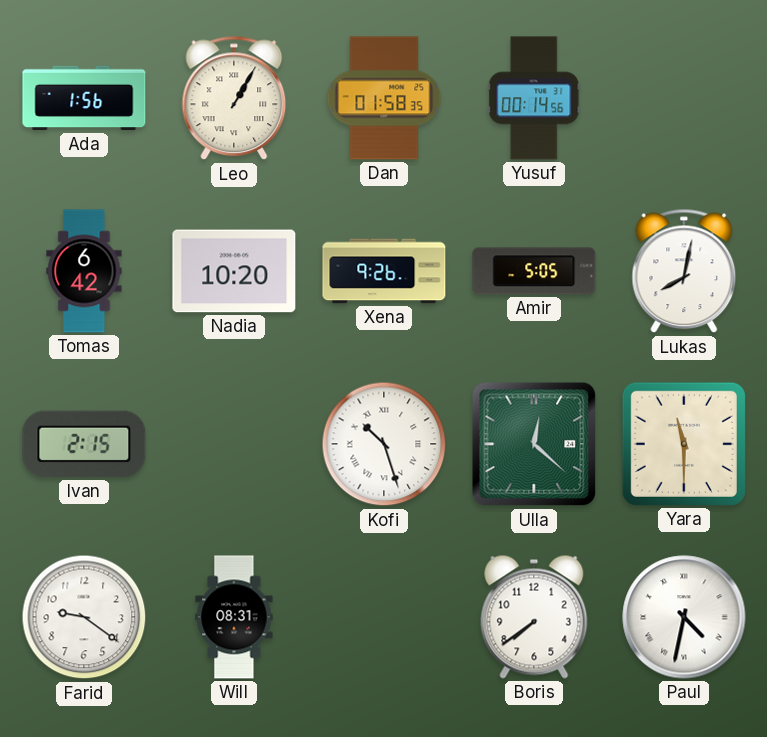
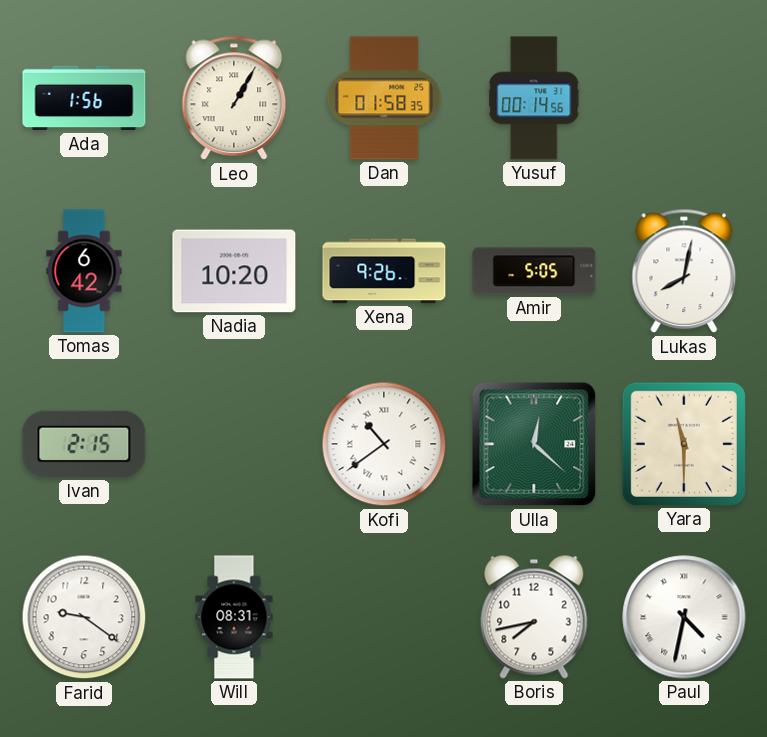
Kofi: 10:27 -> 10:39 (384, 444)
Boris: 7:39 -> 7:43 (534, 617)
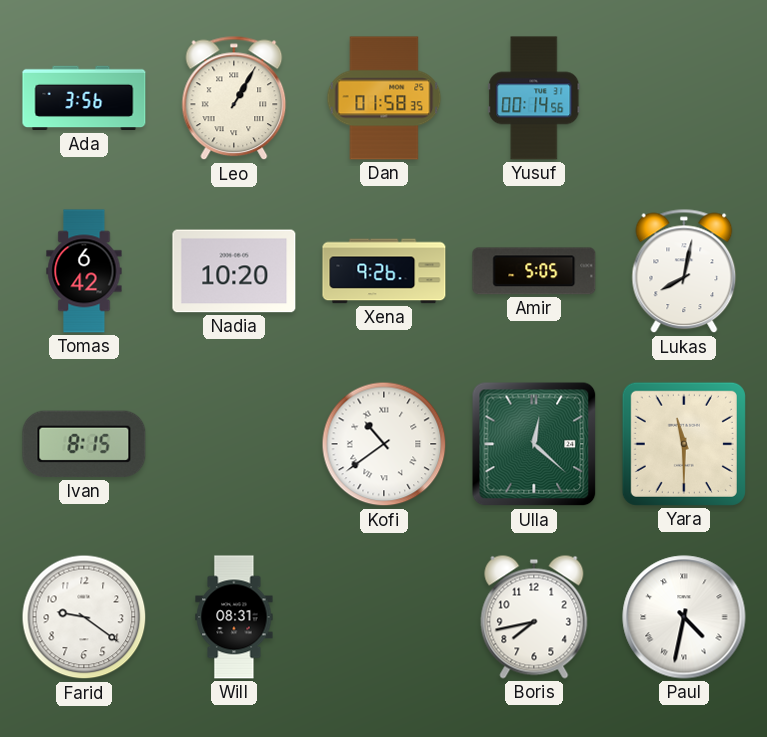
Ada: 1:56 -> 3:56 (84, 98)
Ivan: 2:15 -> 8:15 (84, 444)
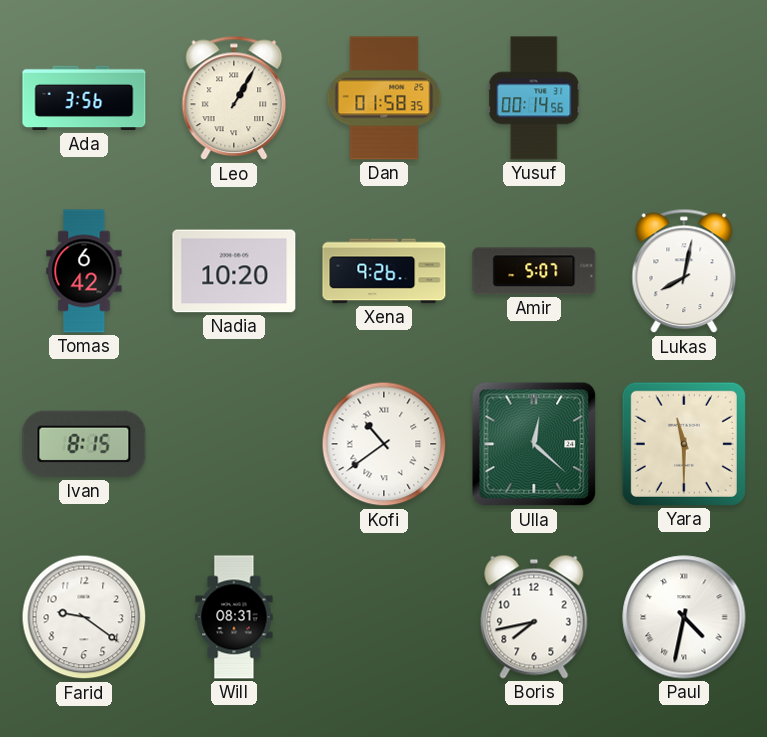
Amir: 5:05 -> 5:07 (534, 271)
